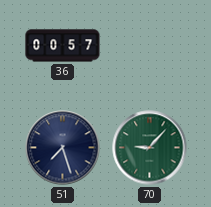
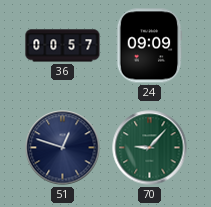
24: none -> 09:09 (149, 46)
51: 7:27 -> 12:48 (63, 148)
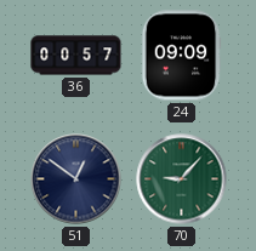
51: 12:48 -> 12:51 (76, 179)
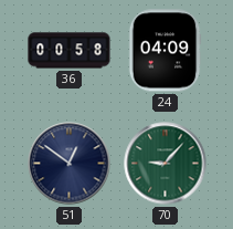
36: 00:57 -> 00:58 (70, 51)
24: 09:09 -> 04:09 (165, 51)
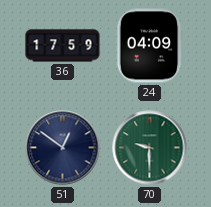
36: 00:58 -> 17:59 (63, 46)
70: 9:07 -> 9:30 (150, 148)
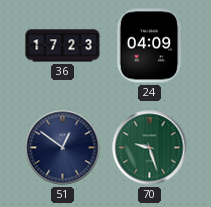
36: 17:59 -> 17:23 (63, 46)
70: 9:30 -> 9:27 (150, 148)
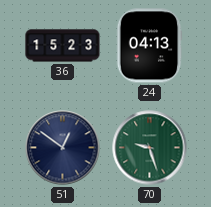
36: 17:23 -> 15:23 (63, 46)
24: 04:09 -> 04:13 (149, 46)
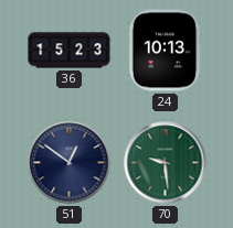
24: 04:13 -> 10:13 (165, 51)
70: 9:27 -> 9:29 (166, 163)
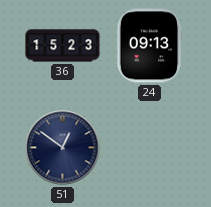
24: 10:13 -> 09:13 (149, 46)
70: 9:29 -> none (166, 163)
